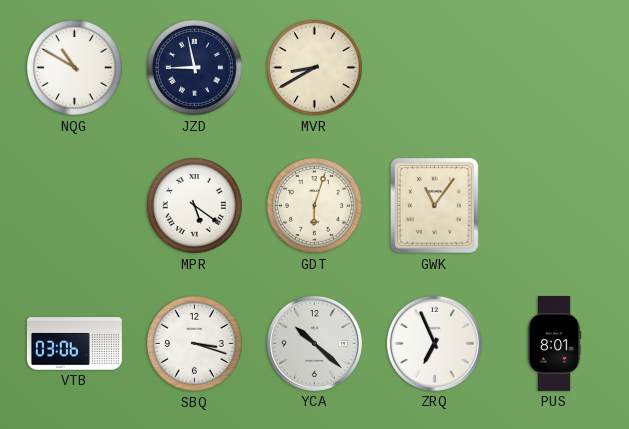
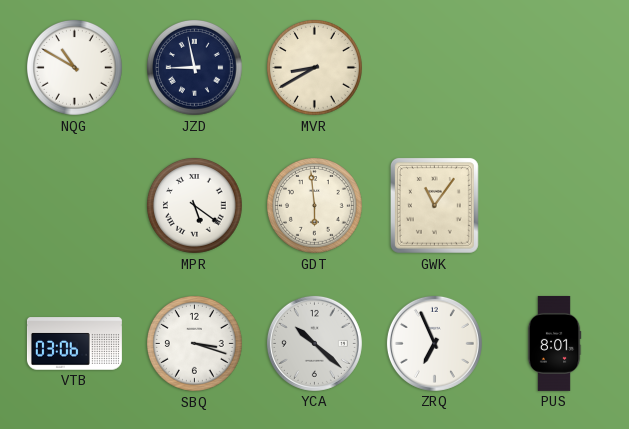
GDT: 6:03 -> 5:59 (315, 206)
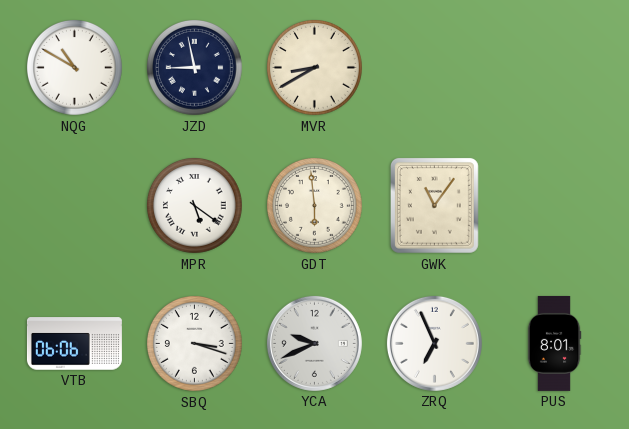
VTB: 03:06 -> 06:06 (74, 344)
YCA: 10:22 -> 9:41 (314, 343)
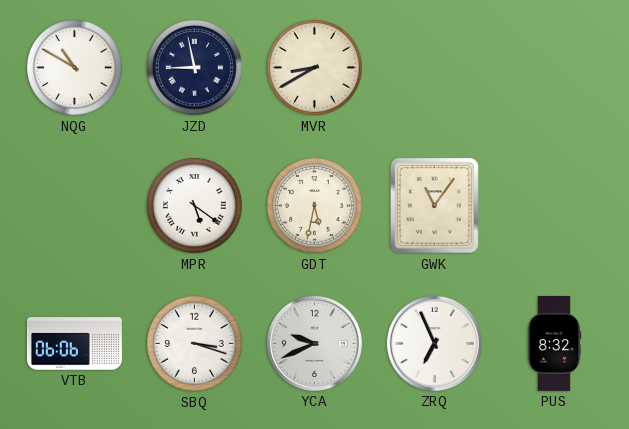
GDT: 5:59 -> 5:32 (315, 206)
PUS: 8:01 -> 8:32 (554, 343)
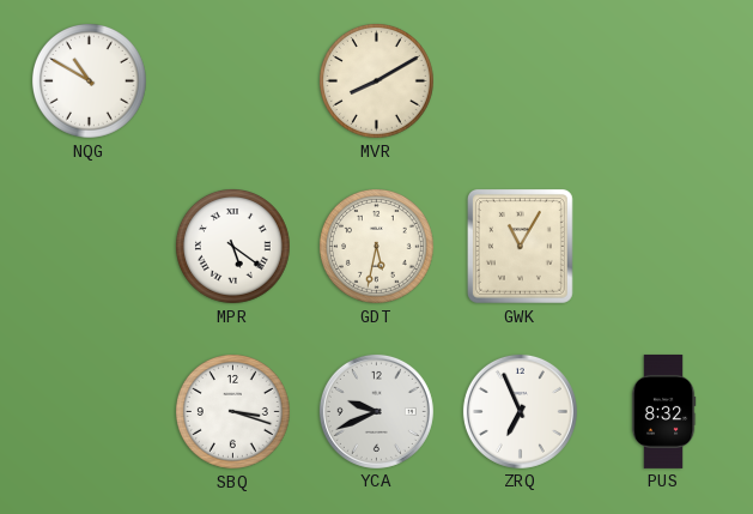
JZD: 8:58 -> none (195, 68)
MVR: 8:40 -> 8:10 (377, 81)
GWK: 11:06 -> 11:05 (520, 246)
VTB: 06:06 -> none (74, 344)
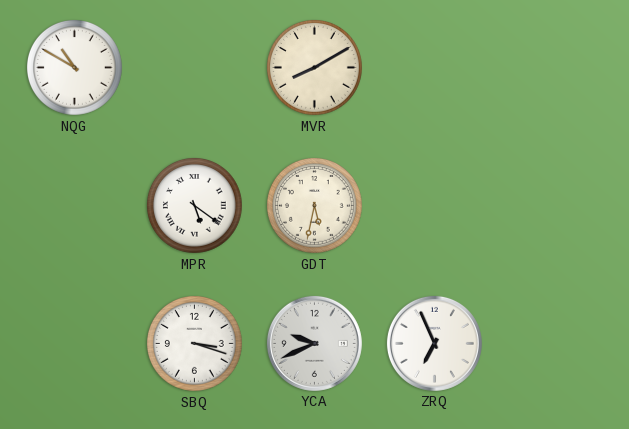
GWK: 11:05 -> none (520, 246)
PUS: 8:32 -> none (663, 411)
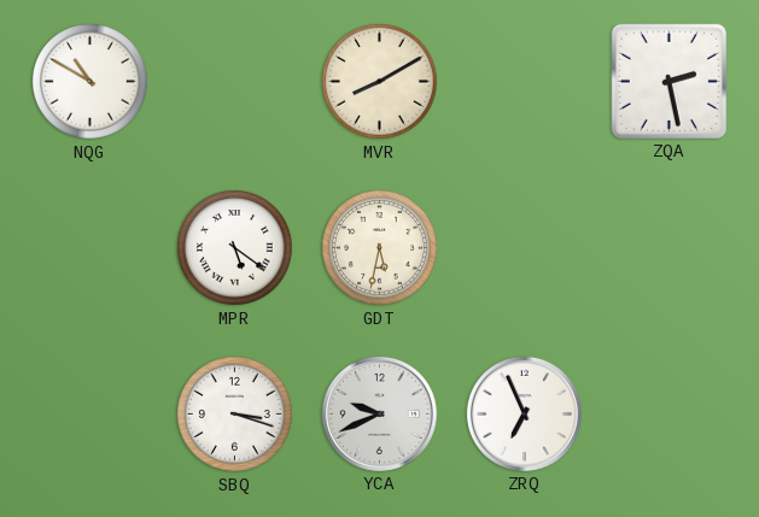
ZQA: none -> 2:28 (668, 81)
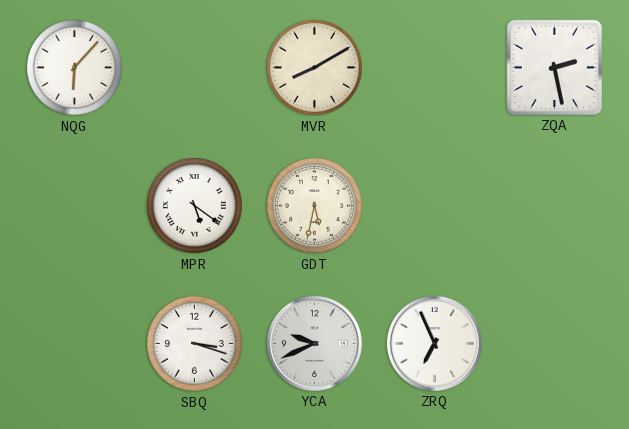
NQG: 10:50 -> 6:07 (75, 68)
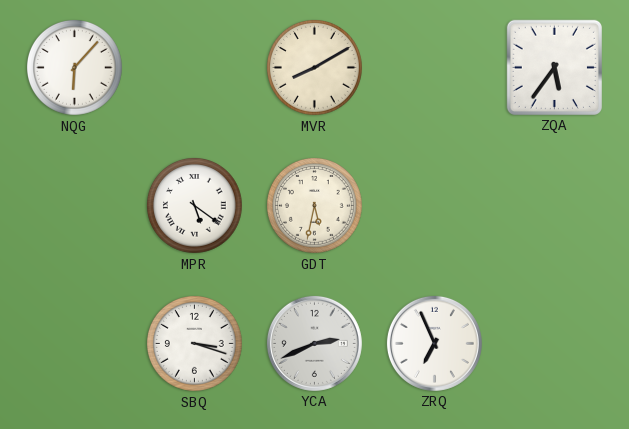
ZQA: 2:28 -> 5:36 (554, 67)
YCA: 9:41 -> 2:41 (314, 343)
